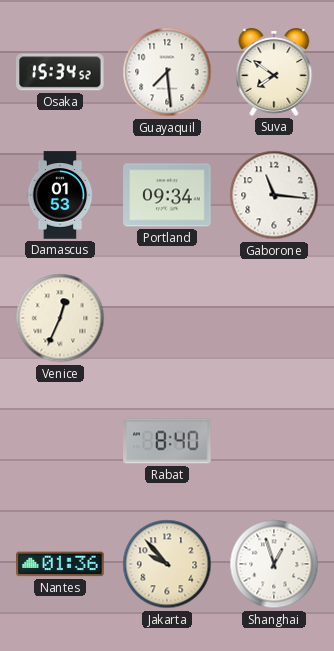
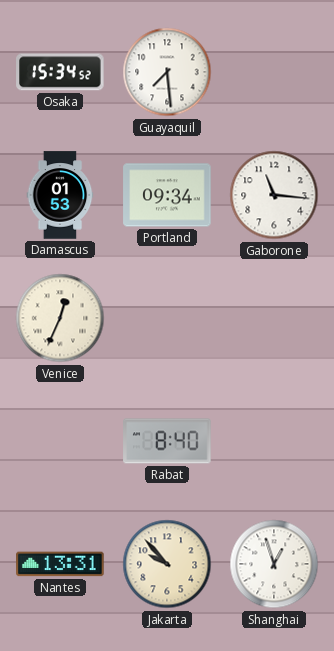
Suva: 7:51 -> none (274, 73)
Nantes: 01:36 -> 13:31 (60, 564)
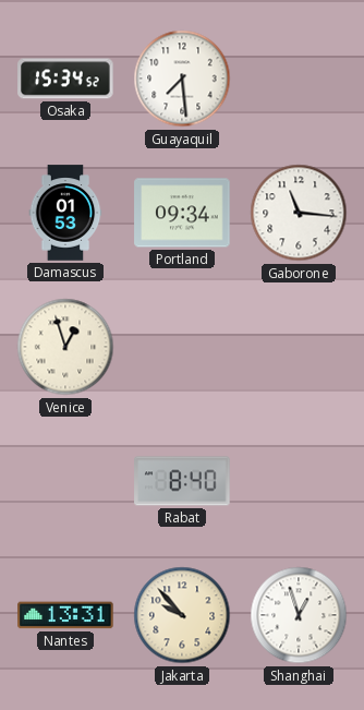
Venice: 12:34 -> 12:57 (65, 347)
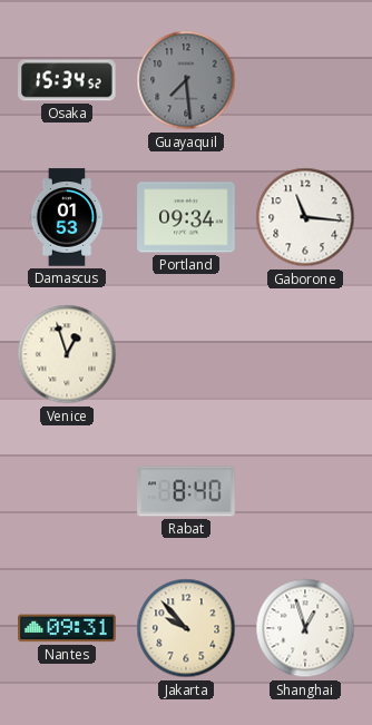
Guayaquil dial: white -> grey (186, 80)
Nantes: 13:31 -> 09:31 (67, 628)
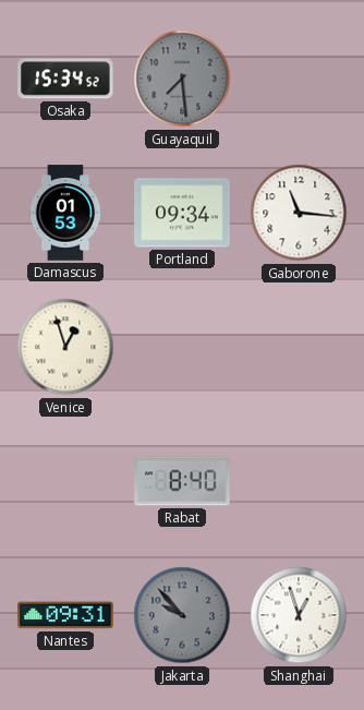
Jakarta dial: cream -> grey (182, 615)
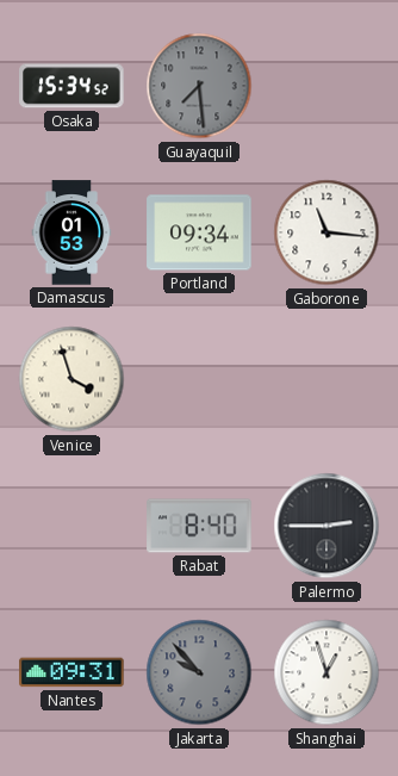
Venice: 12:57 -> 3:57 (71, 379)
Palermo: none -> 2:45 (327, 526)
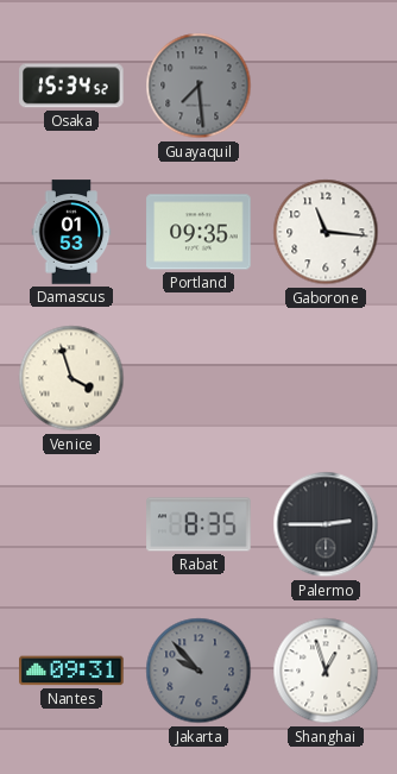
Portland: 09:34 -> 09:35 (198, 232)
Rabat: 8:40 -> 8:35 (198, 524)
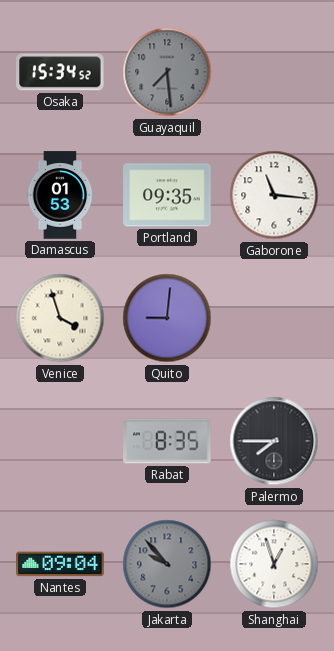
Quito: none -> 9:01 (167, 318)
Palermo: 2:45 -> 7:45 (274, 441)
Nantes: 09:31 -> 09:04 (60, 564)
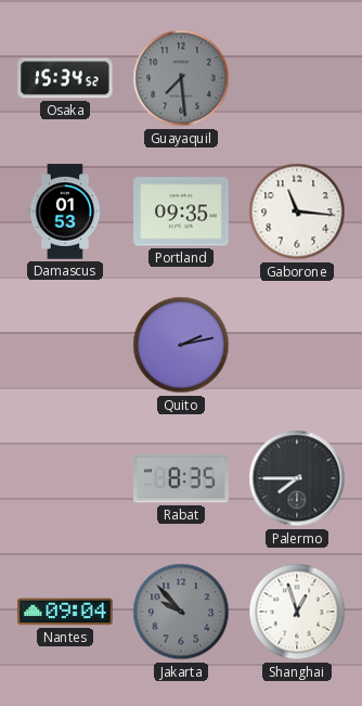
Venice: 3:57 -> none (60, 318)
Quito: 9:01 -> 2:13 (181, 345)
